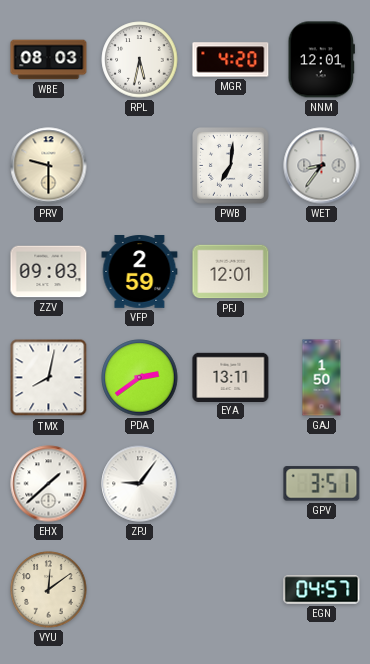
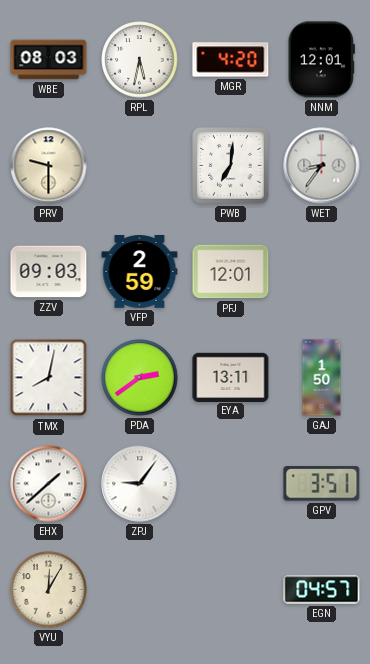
VYU: 12:09 -> 12:05 (49, 590)
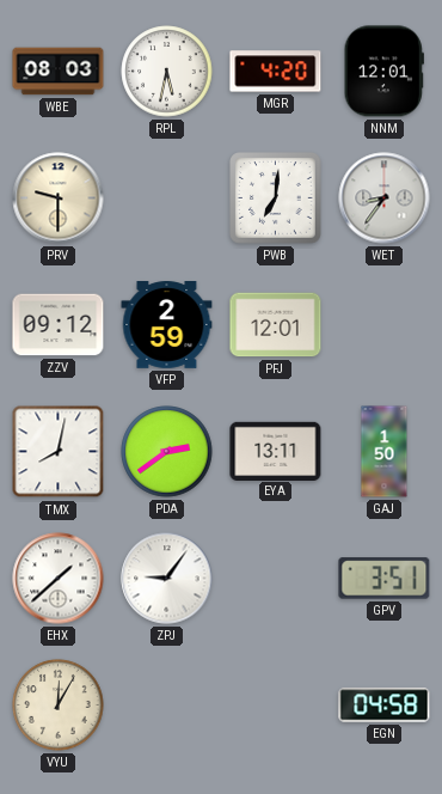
ZZV: 09:03 -> 09:12 (59, 325)
EGN: 04:57 -> 04:58 (385, 706)
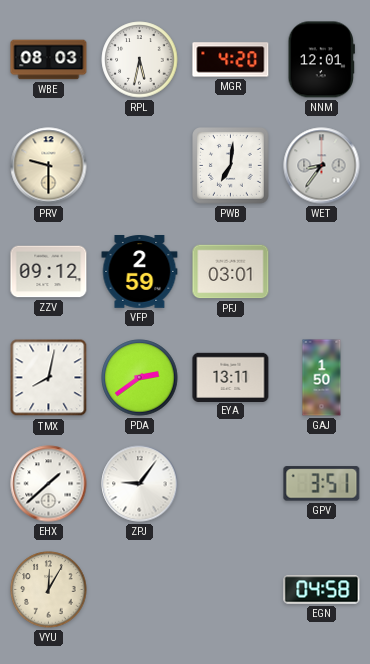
PFJ: 12:01 -> 03:01 (231, 272)
